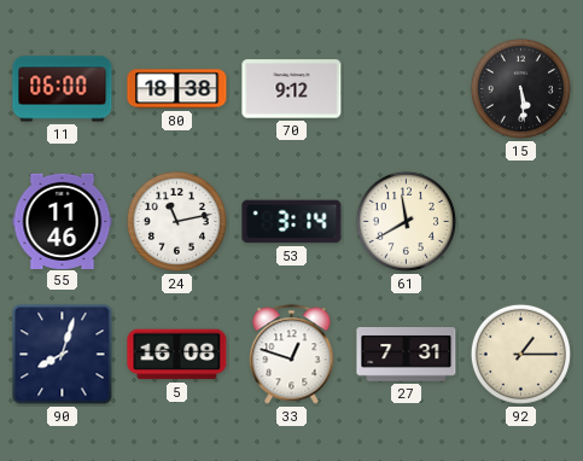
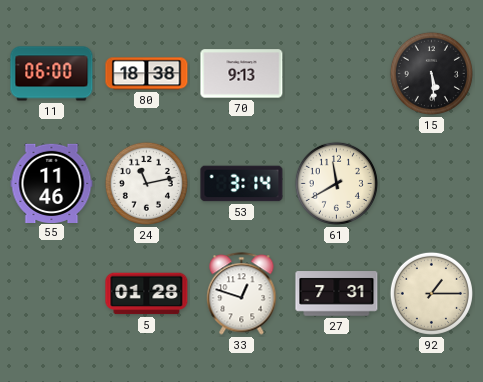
70: 9:12 -> 9:13 (242, 74)
90: 8:03 -> none (63, 355)
5: 16:08 -> 01:28 (147, 294)
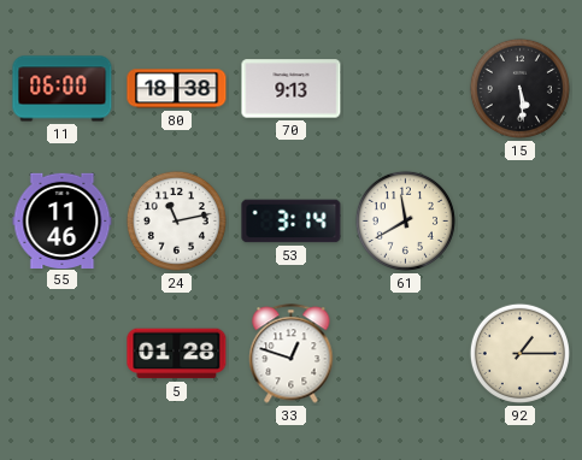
27: 7:31 -> none (337, 294)
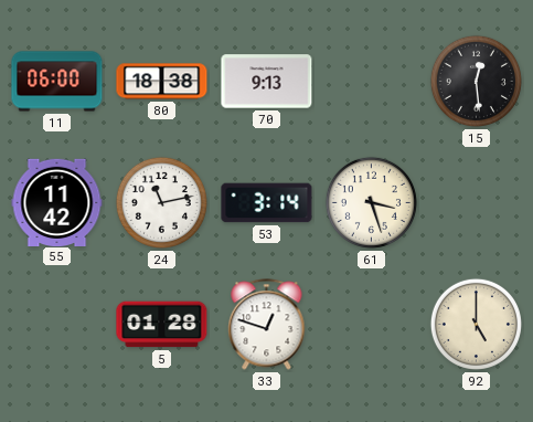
15: 5:29 -> 12:29 (476, 81)
55: 11:46 -> 11:42 (57, 202)
61: 11:40 -> 3:27 (371, 202)
92: 1:15 -> 5:00 (476, 324)
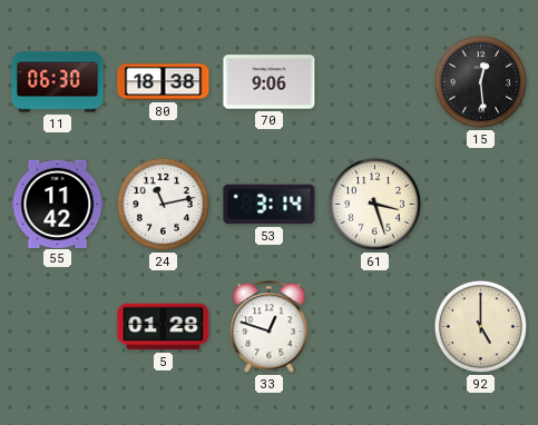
11: 06:00 -> 06:30 (58, 82)
70: 9:13 -> 9:06 (270, 82)
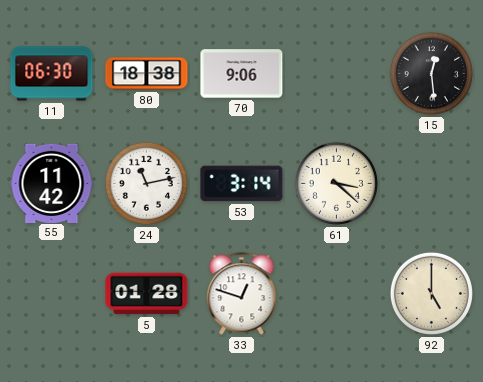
61: 3:27 -> 3:22 (336, 183)
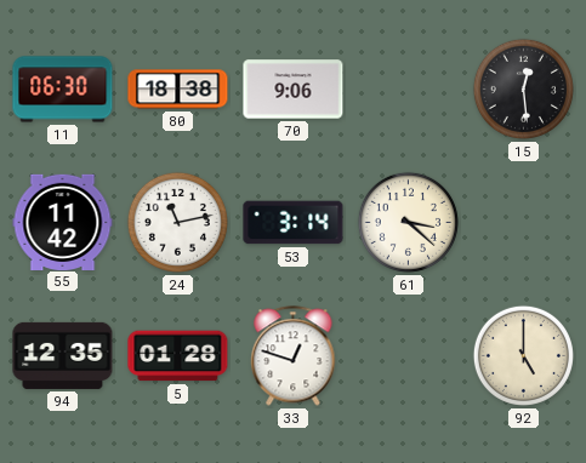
94: none -> 12:35 (63, 355)
